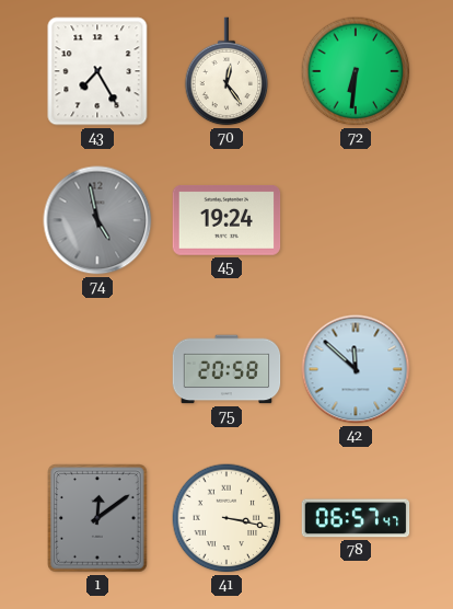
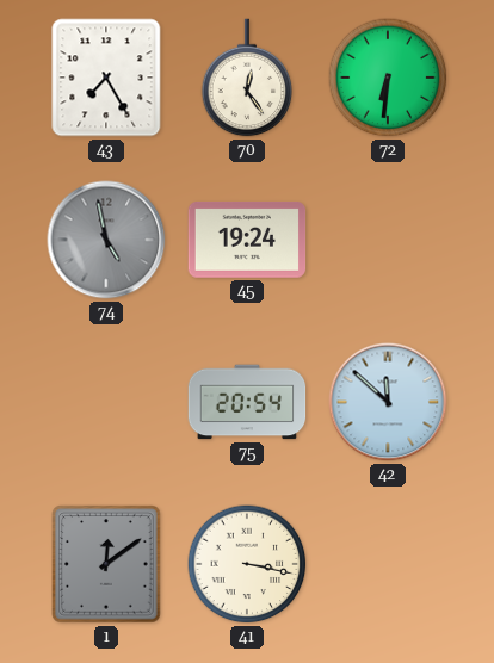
75: 20:58 -> 20:54 (247, 402)
78: 06:57 -> none (356, 518)
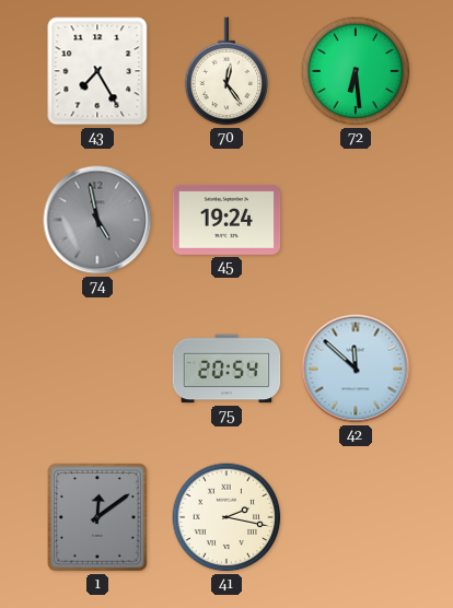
72: 6:31 -> 6:29 (356, 71)
41: 3:17 -> 2:17 (226, 517)
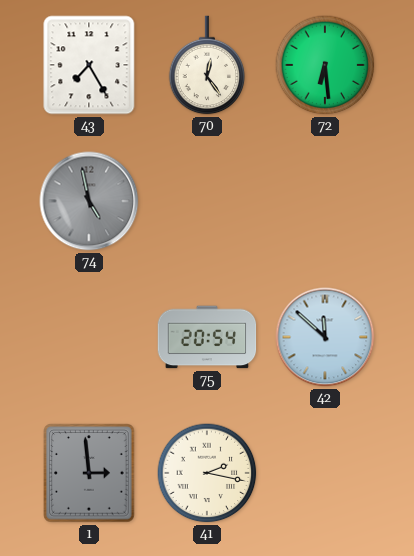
45: 19:24 -> none (226, 221)
1: 12:09 -> 2:59 (89, 473)
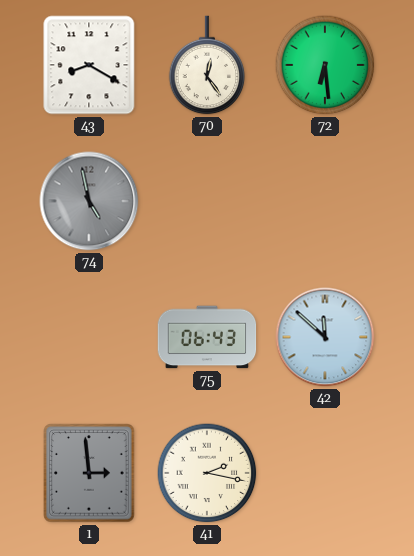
43: 7:25 -> 8:20 (89, 65)
75: 20:54 -> 06:43 (207, 337)
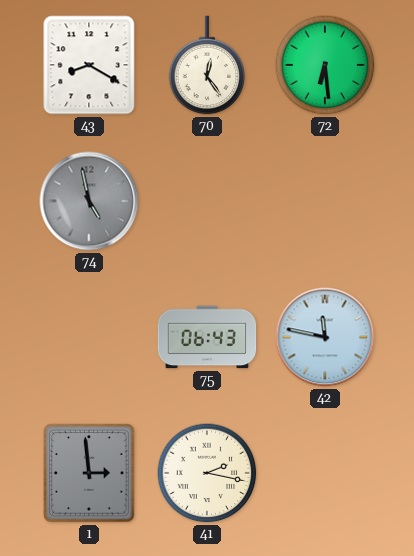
42: 11:52 -> 11:47 (325, 337)
